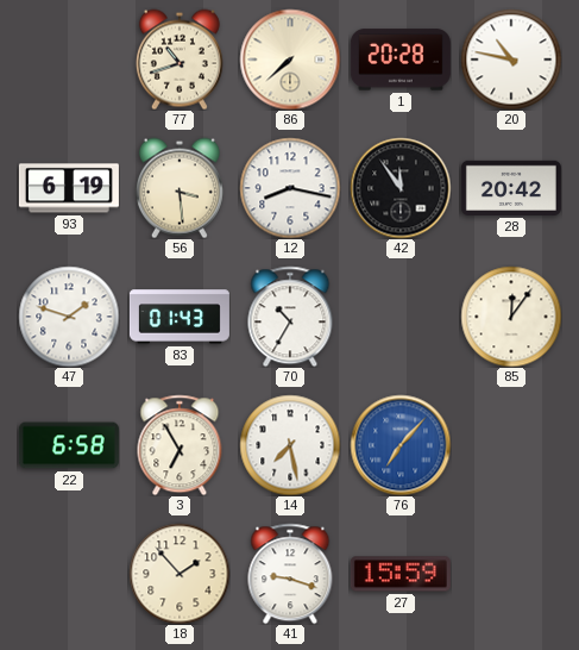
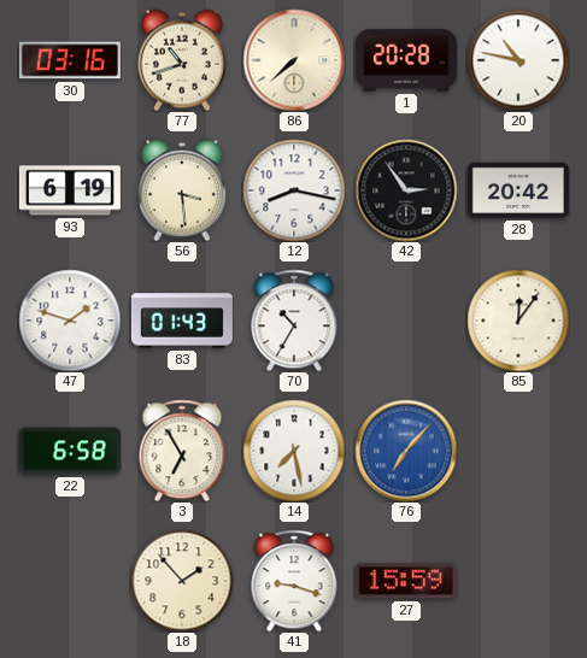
30: none -> 03:16 (70, 60)
42: 11:54 -> 2:54 (406, 190)
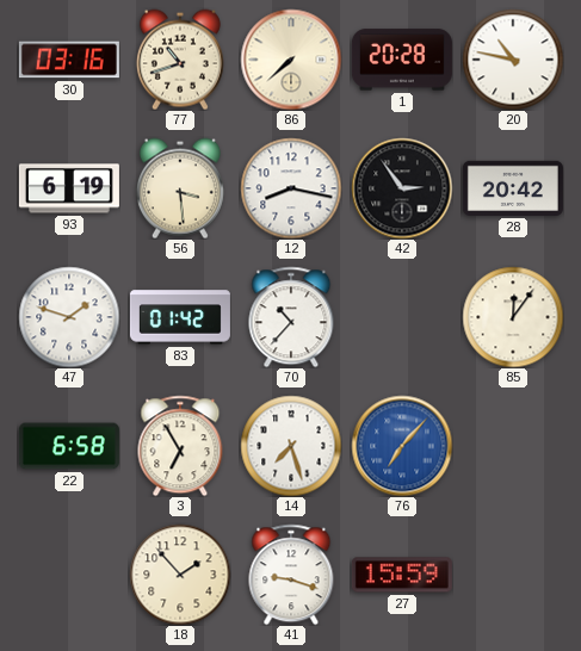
83: 01:43 -> 01:42 (180, 317)
70: 10:35 -> 10:37 (291, 317)
14: 7:28 -> 7:27 (291, 446)
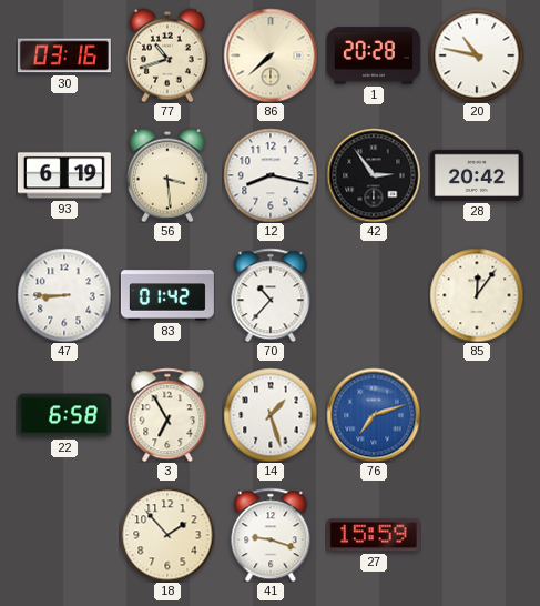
47: 1:48 -> 8:45 (64, 295)
14: 7:27 -> 1:27 (271, 415)
76: 7:07 -> 7:12 (374, 415)
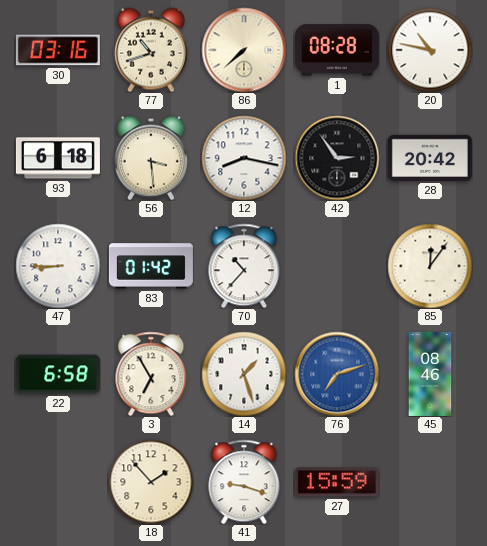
1: 20:28 -> 08:28 (337, 50)
93: 6:19 -> 6:18 (58, 158)
45: none -> 08:46 (430, 374)
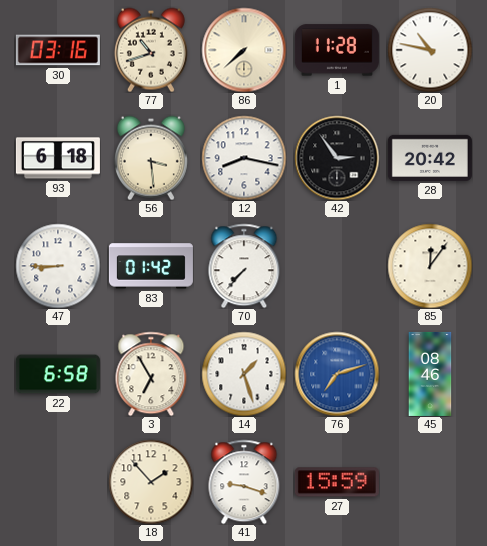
1: 08:28 -> 11:28 (337, 50)
70: 10:37 -> 7:37 (244, 266)
